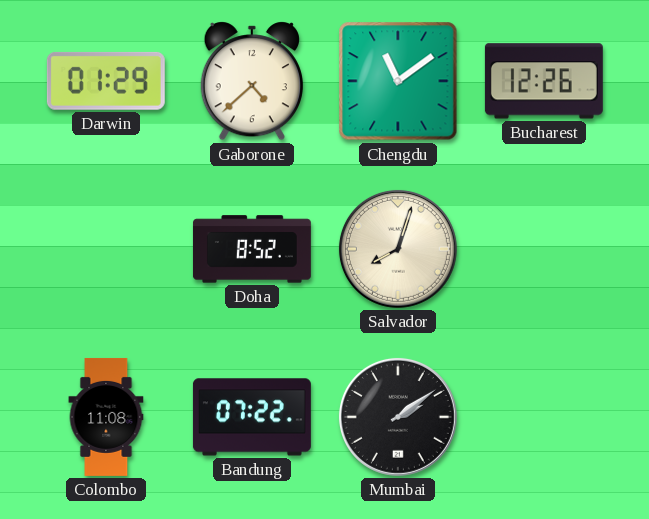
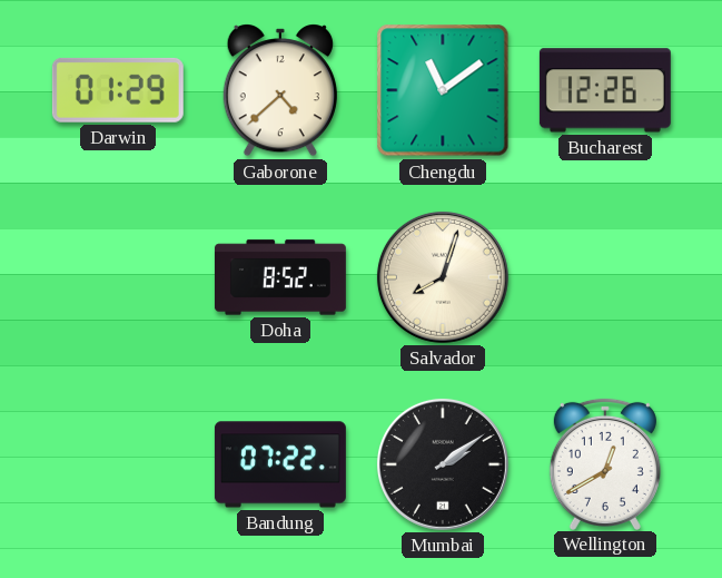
Colombo: 11:08 -> none (106, 417)
Wellington: none -> 12:40 (605, 463)
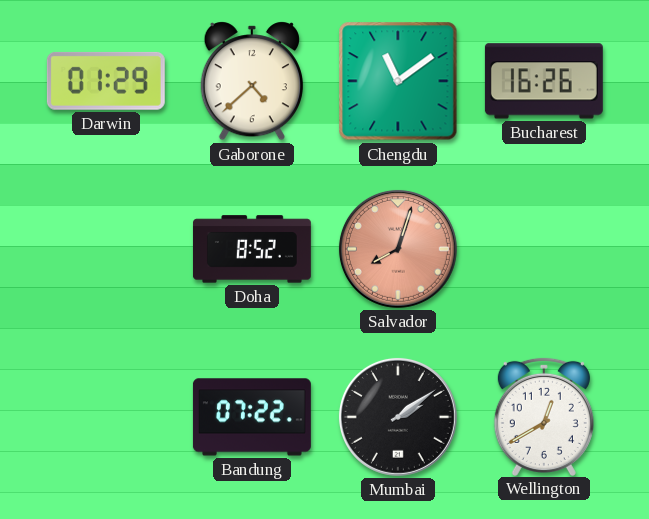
Bucharest: 12:26 -> 16:26 (544, 81)
Salvador dial: cream -> salmon (398, 249)
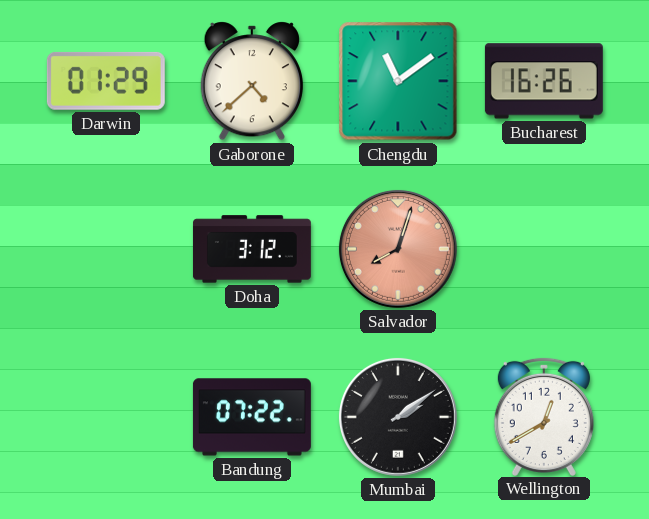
Doha: 8:52 -> 3:12 (252, 249)
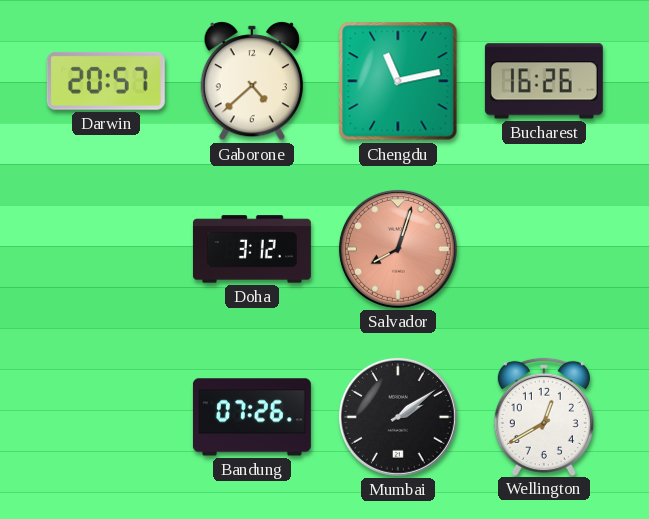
Darwin: 01:29 -> 20:57 (106, 81)
Chengdu: 11:09 -> 11:13 (398, 81)
Bandung: 07:22 -> 07:26 (252, 417)
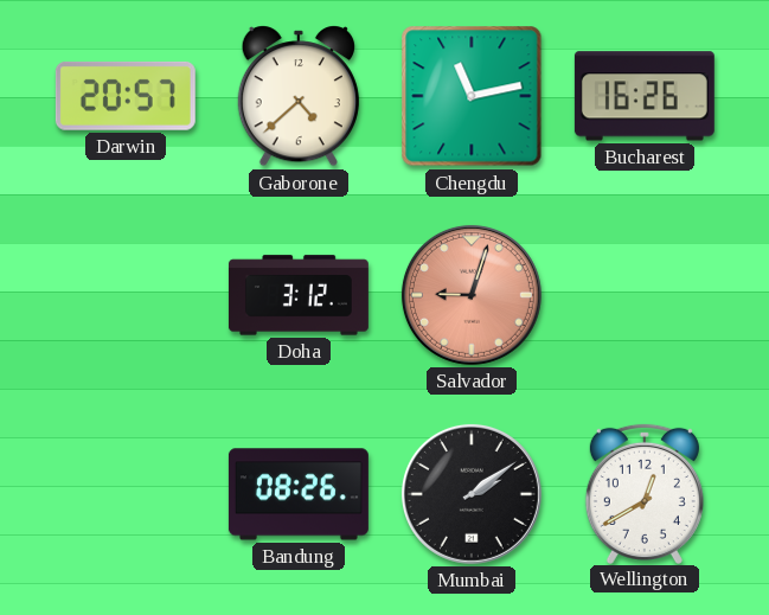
Salvador: 8:03 -> 9:03 (472, 295)
Bandung: 07:26 -> 08:26 (299, 494)
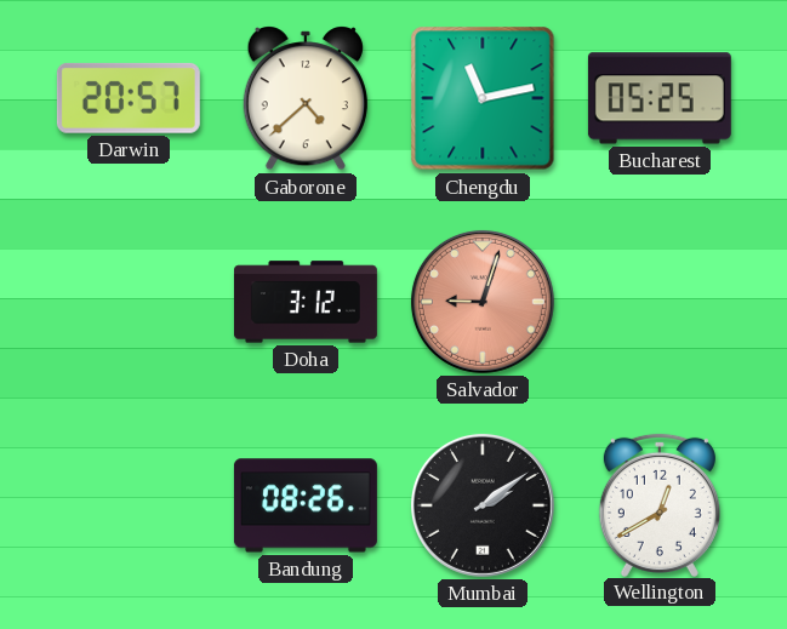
Bucharest: 16:26 -> 05:25 (660, 98)
